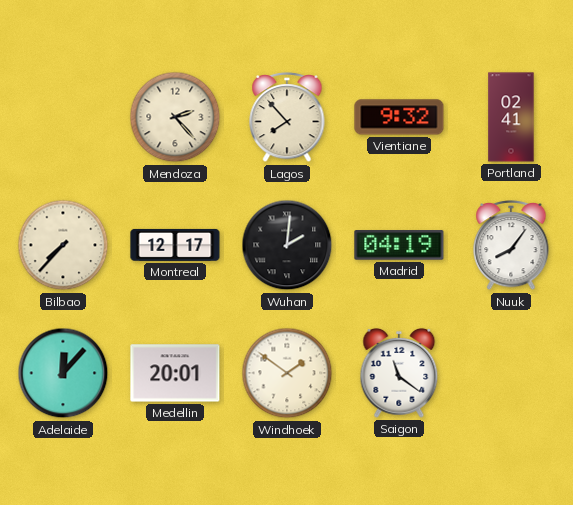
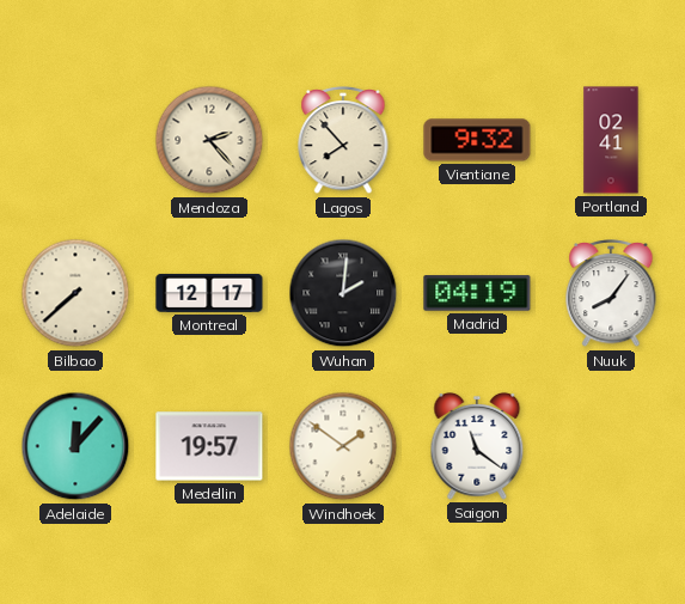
Bilbao: 7:37 -> 7:38 (75, 293)
Medellin: 20:01 -> 19:57 (209, 446)
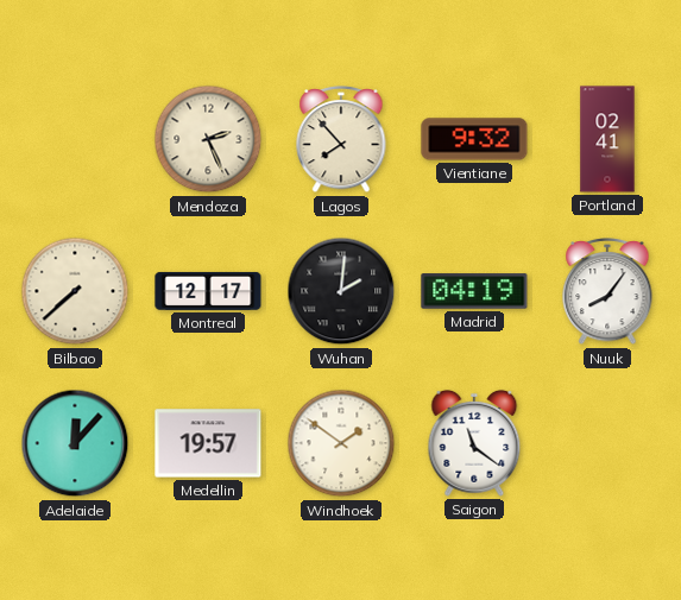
Mendoza: 2:23 -> 2:26 (208, 139)
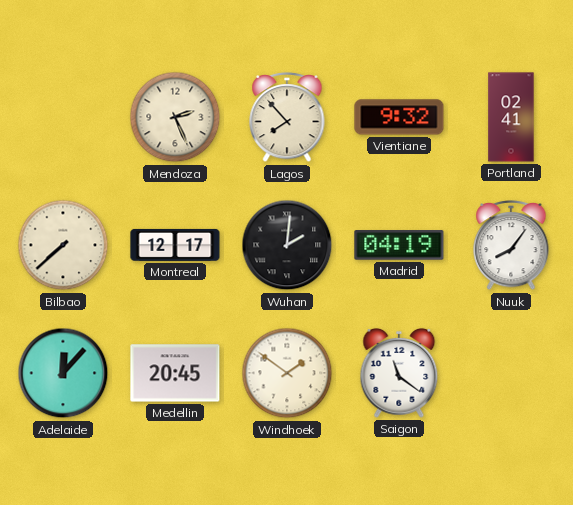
Medellin: 19:57 -> 20:45 (175, 373)
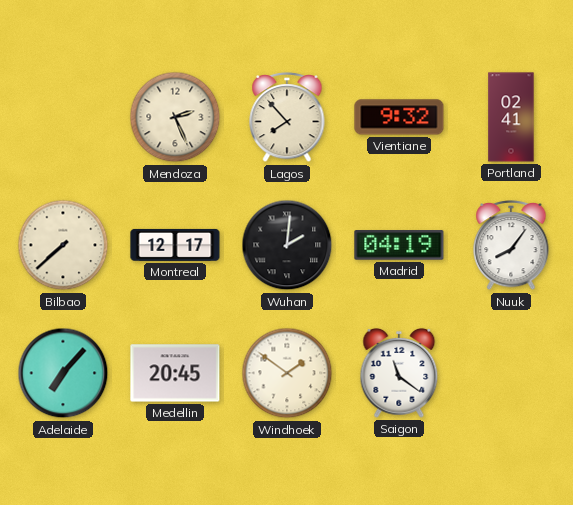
Adelaide: 12:07 -> 7:07 (63, 373)
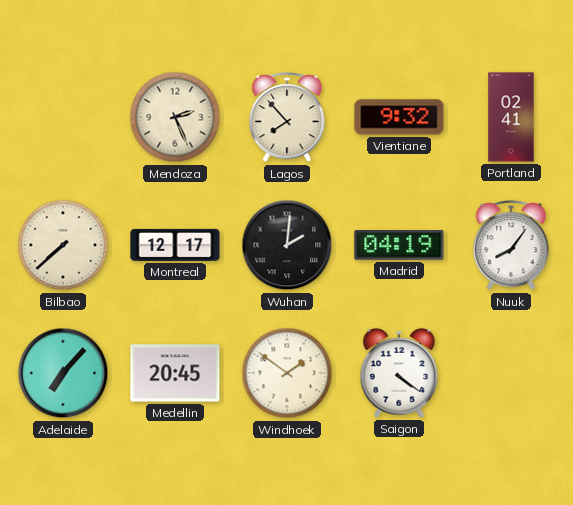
Saigon: 11:21 -> 4:21 (399, 373)
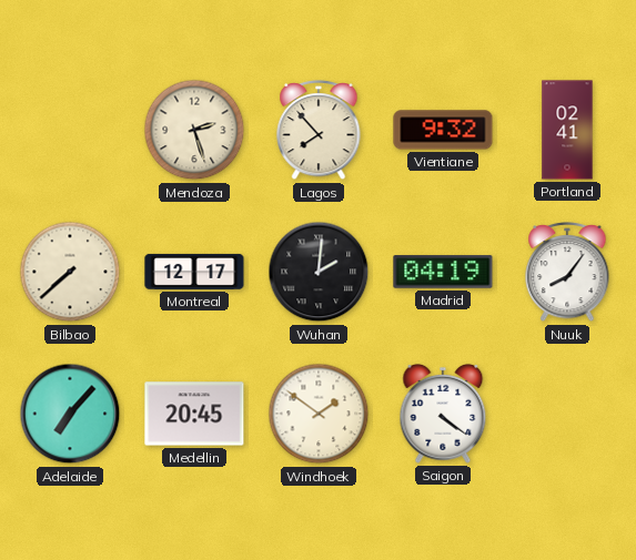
Mendoza: 2:26 -> 2:27 (194, 130)
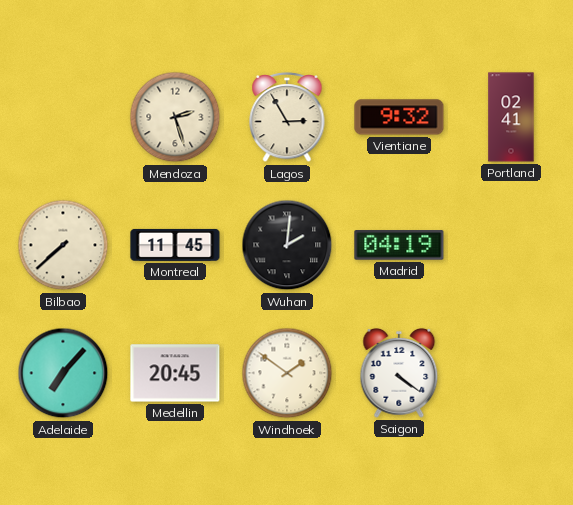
Lagos: 7:53 -> 2:55 (287, 117)
Montreal: 12:17 -> 11:45 (175, 245)
Nuuk: 8:06 -> none (567, 272)
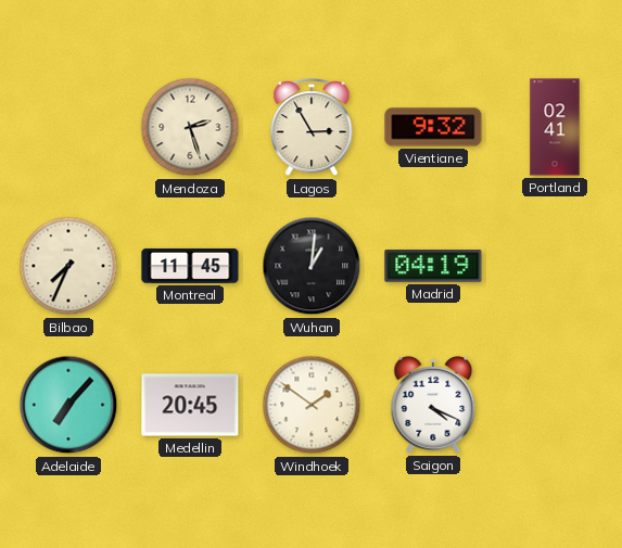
Bilbao: 7:38 -> 7:34 (68, 266)
Wuhan: 2:01 -> 1:01 (312, 266)
Saigon: 4:21 -> 4:19 (433, 405)
